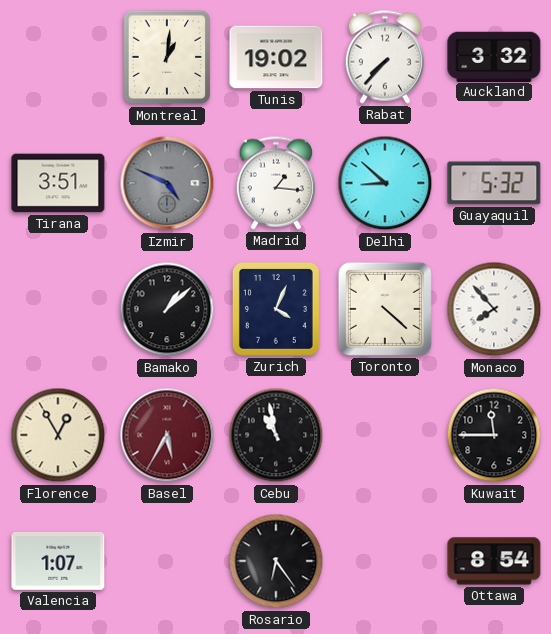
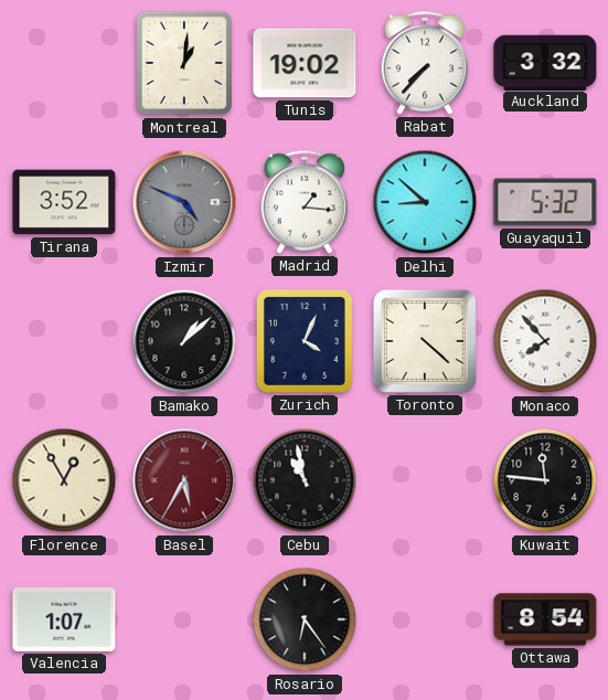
Tirana: 3:51 -> 3:52 (64, 202)
Kuwait: 11:45 -> 11:46 (545, 480)
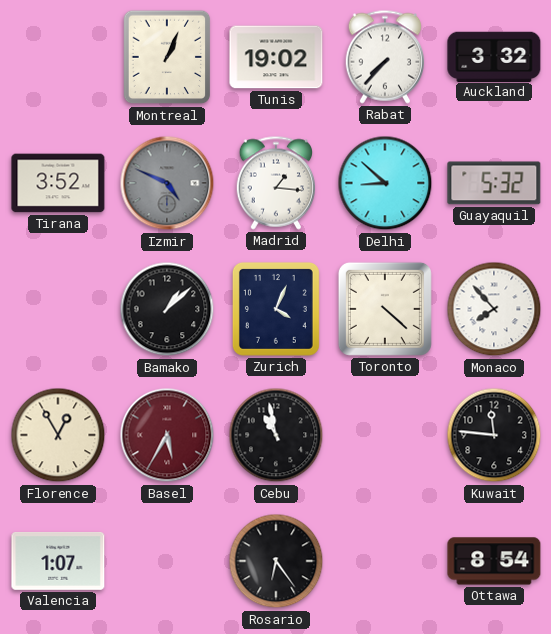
Montreal: 1:01 -> 1:04 (167, 57)
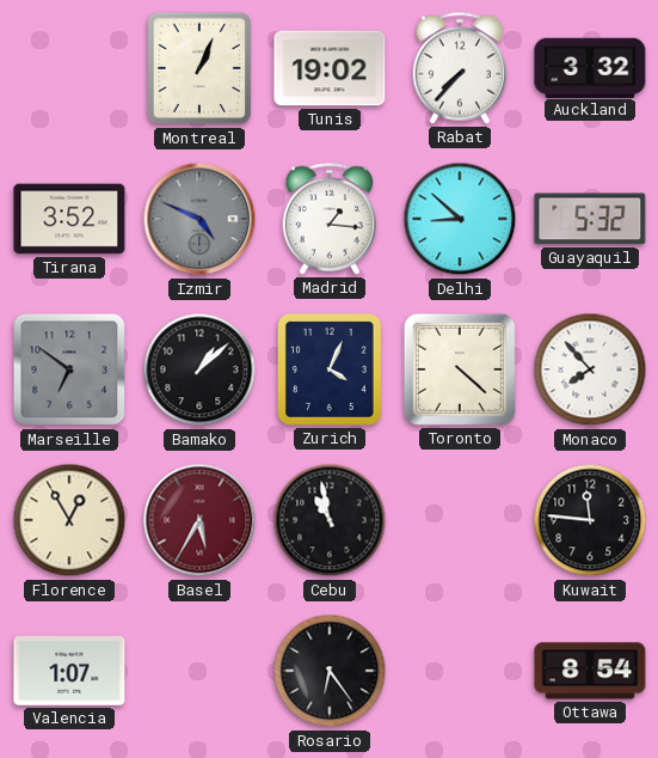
Marseille: none -> 6:51 (69, 369)
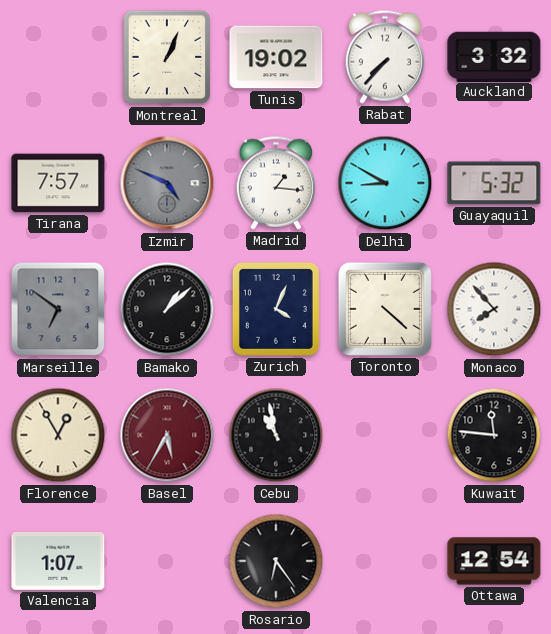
Tirana: 3:52 -> 7:57 (58, 183)
Delhi: 8:52 -> 8:50 (385, 183)
Ottawa: 8:54 -> 12:54 (494, 561)
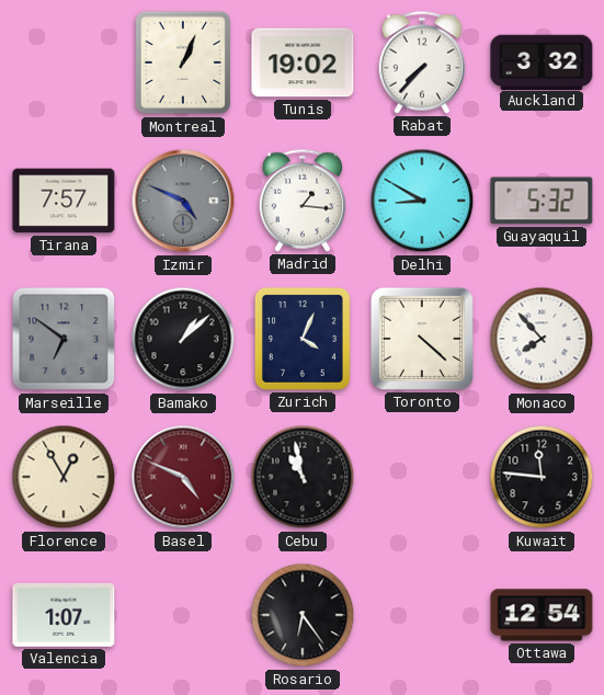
Basel: 5:35 -> 4:49 (183, 477)
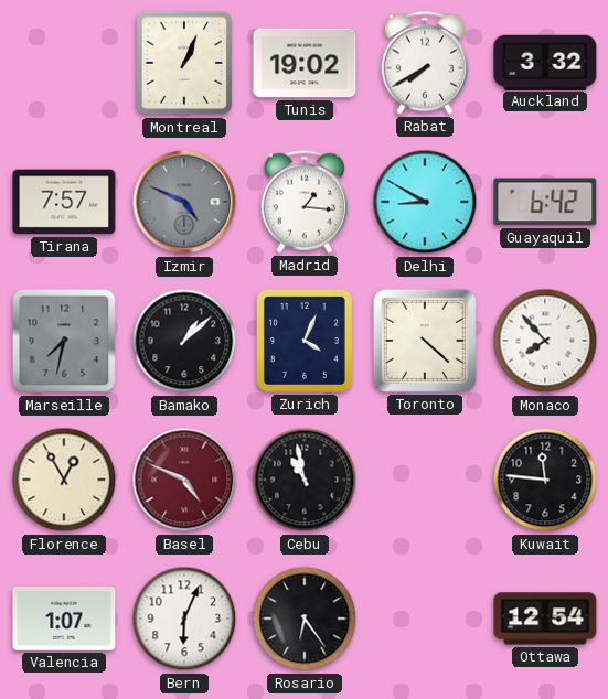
Rabat: 7:37 -> 7:40 (424, 63)
Guayaquil: 5:32 -> 6:42 (545, 202)
Marseille: 6:51 -> 7:32 (64, 341)
Bern: none -> 6:04 (184, 619)
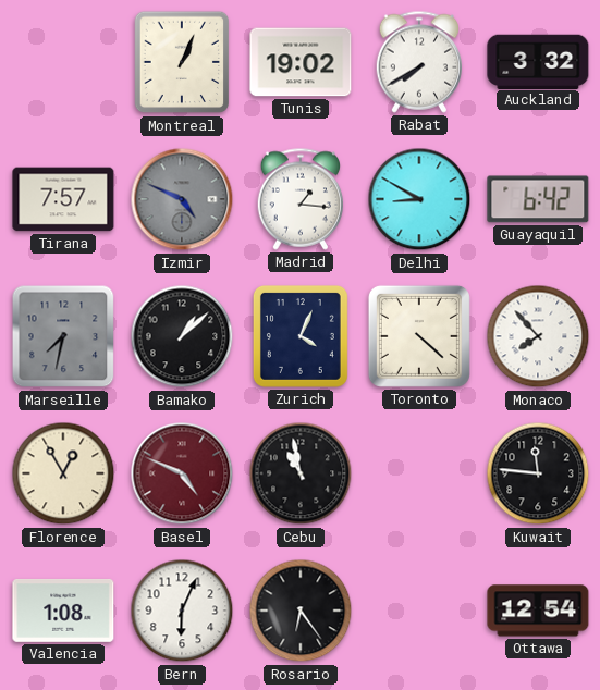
Valencia: 1:07 -> 1:08 (63, 611)
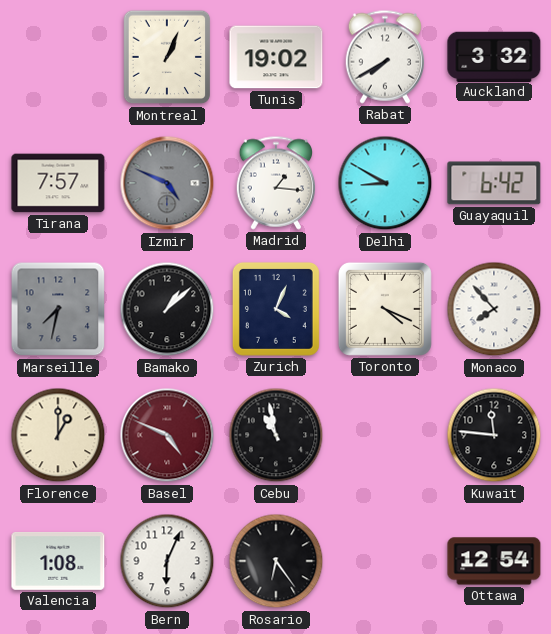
Toronto: 4:22 -> 4:19 (385, 309)
Florence: 12:55 -> 1:00 (58, 435)
